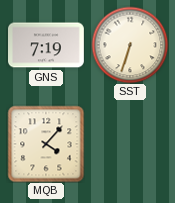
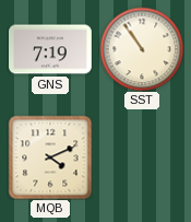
SST: 6:33 -> 10:54 (142, 49)
MQB: 4:07 -> 4:11 (50, 157)
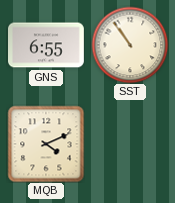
GNS: 7:19 -> 6:55 (47, 45)
